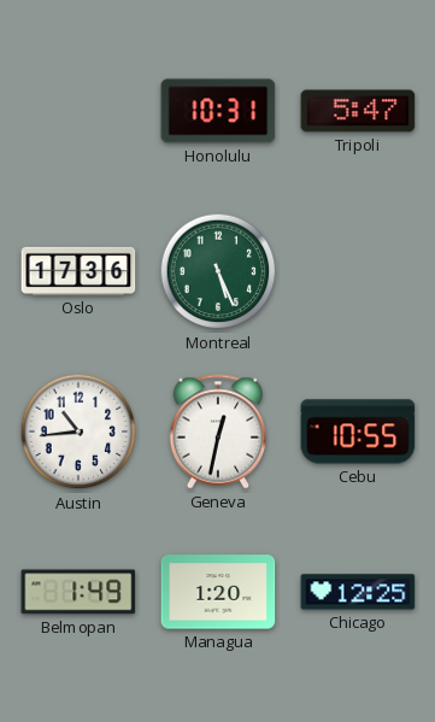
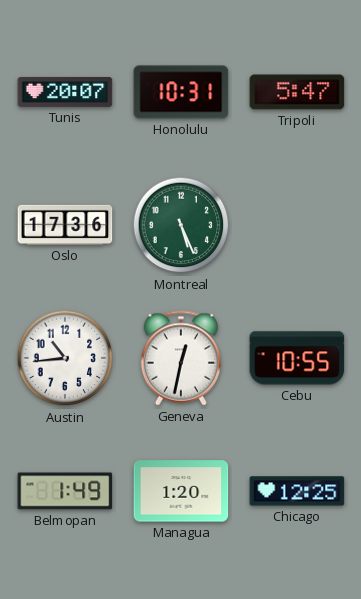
Tunis: none -> 20:07 (65, 92)
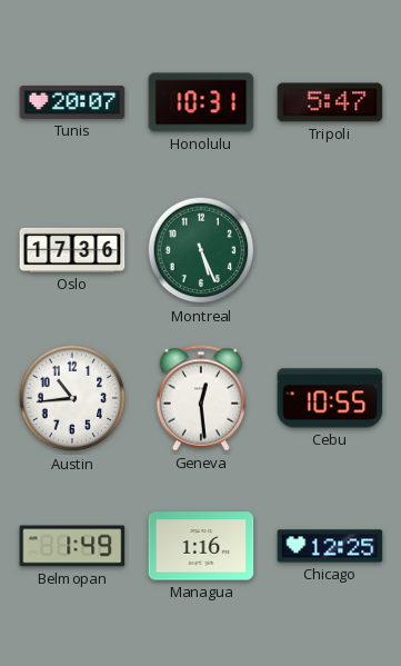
Geneva: 12:32 -> 12:29 (200, 398)
Managua: 1:20 -> 1:16 (201, 546)
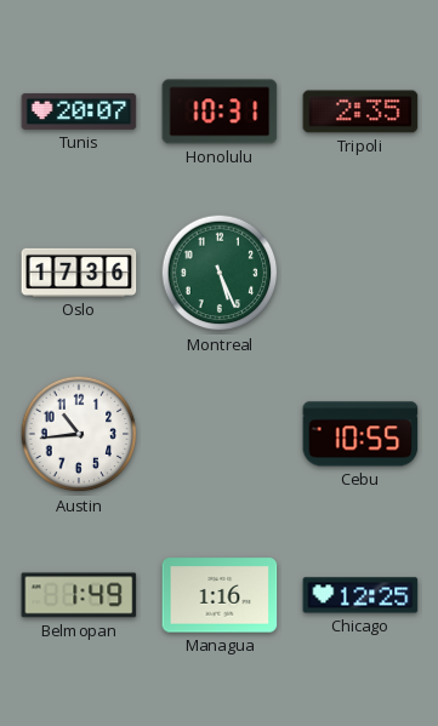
Tripoli: 5:47 -> 2:35 (360, 112)
Geneva: 12:29 -> none (200, 398)
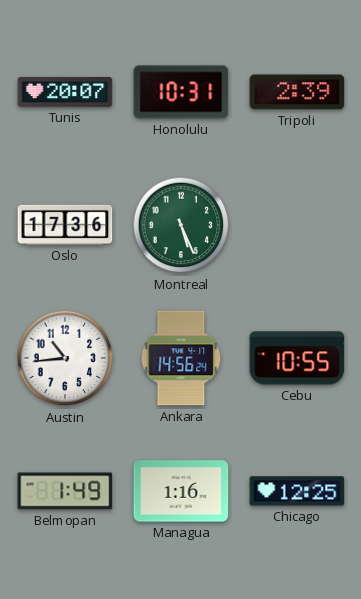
Tripoli: 2:35 -> 2:39 (297, 92)
Ankara: none -> 14:56 (181, 358)
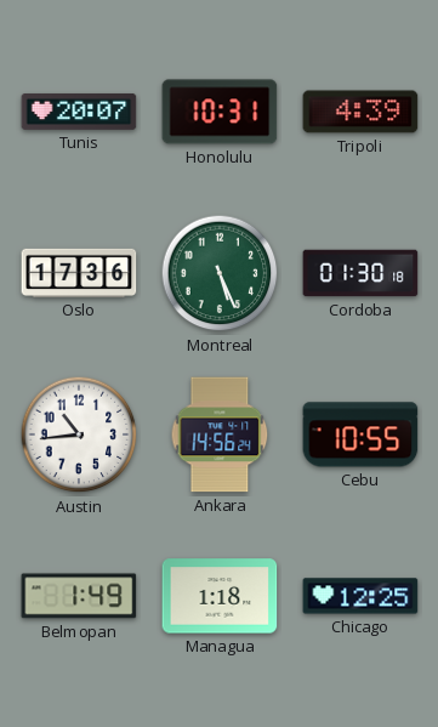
Tripoli: 2:39 -> 4:39 (360, 112)
Cordoba: none -> 01:30 (360, 273)
Managua: 1:16 -> 1:18 (220, 596)
